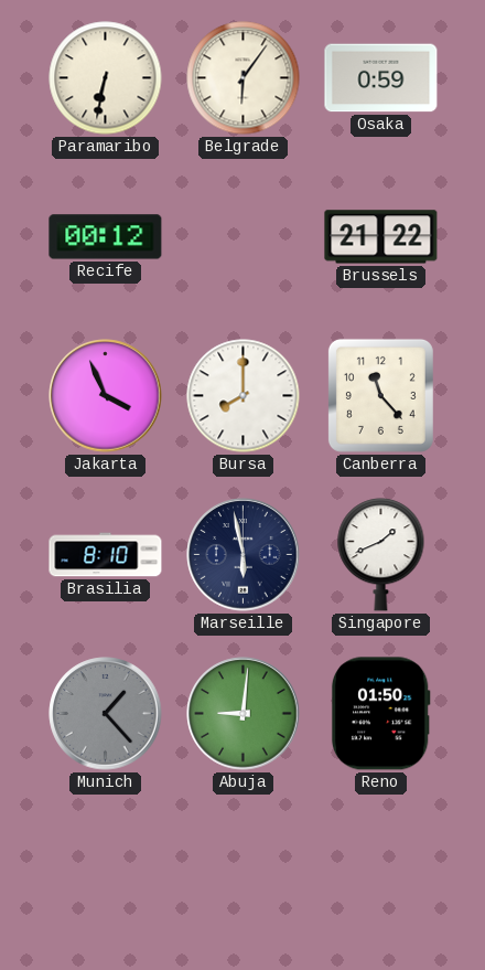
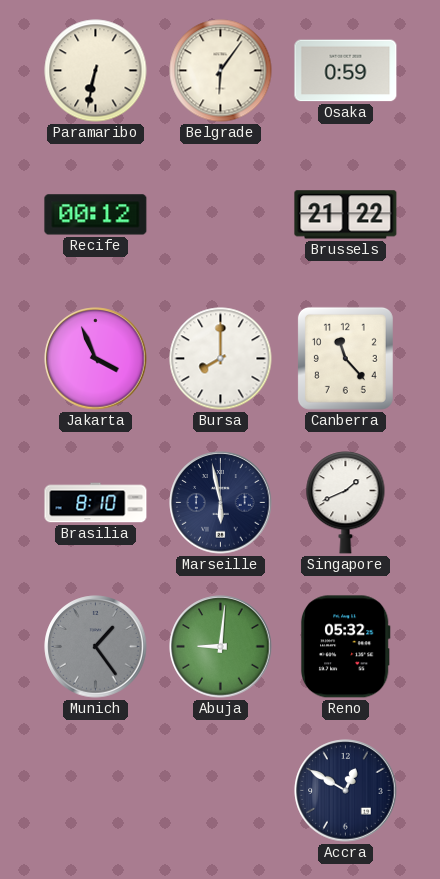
Munich: 1:23 -> 1:24 (96, 647)
Reno: 01:50 -> 05:32 (345, 647)
Accra: none -> 12:50 (346, 791)
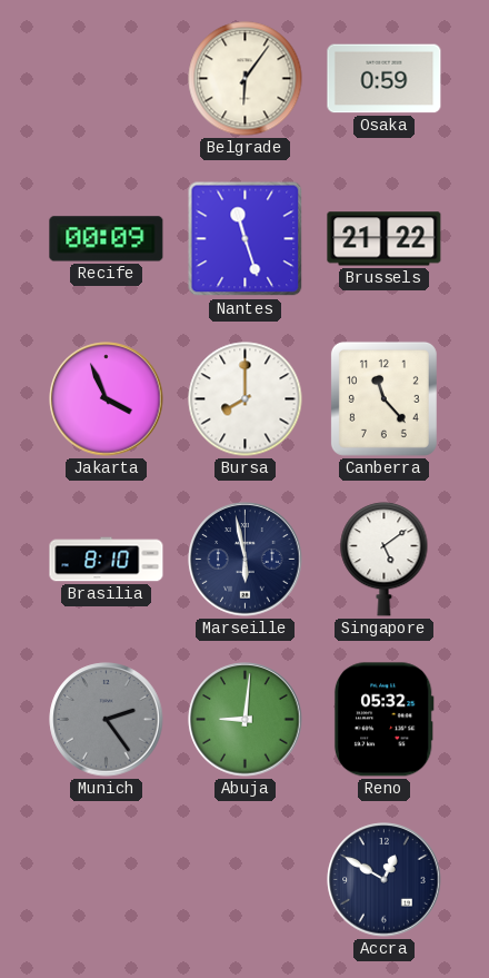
Paramaribo: 6:32 -> none (96, 71)
Recife: 00:12 -> 00:09 (107, 239)
Nantes: none -> 11:27 (246, 239)
Singapore: 1:41 -> 5:09 (385, 560)
Munich: 1:24 -> 2:24 (107, 720)
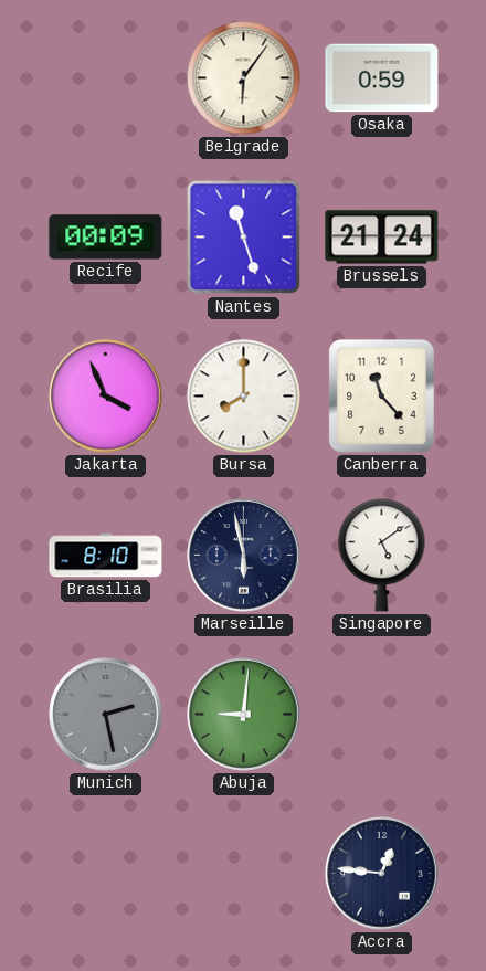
Brussels: 21:22 -> 21:24 (382, 238)
Munich: 2:24 -> 2:28 (106, 715)
Reno: 05:32 -> none (383, 720)
Accra: 12:50 -> 12:46 (382, 874)
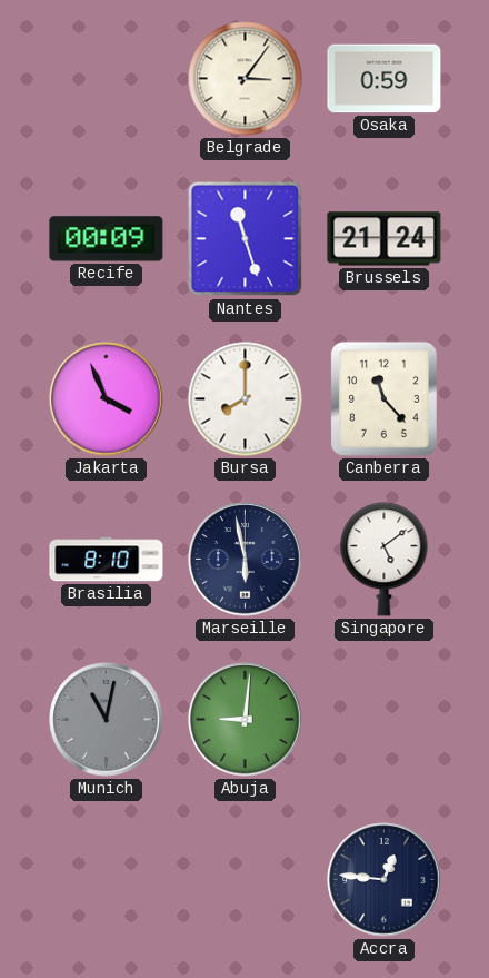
Belgrade: 6:06 -> 3:06 (246, 79)
Munich: 2:28 -> 11:02 (107, 720)
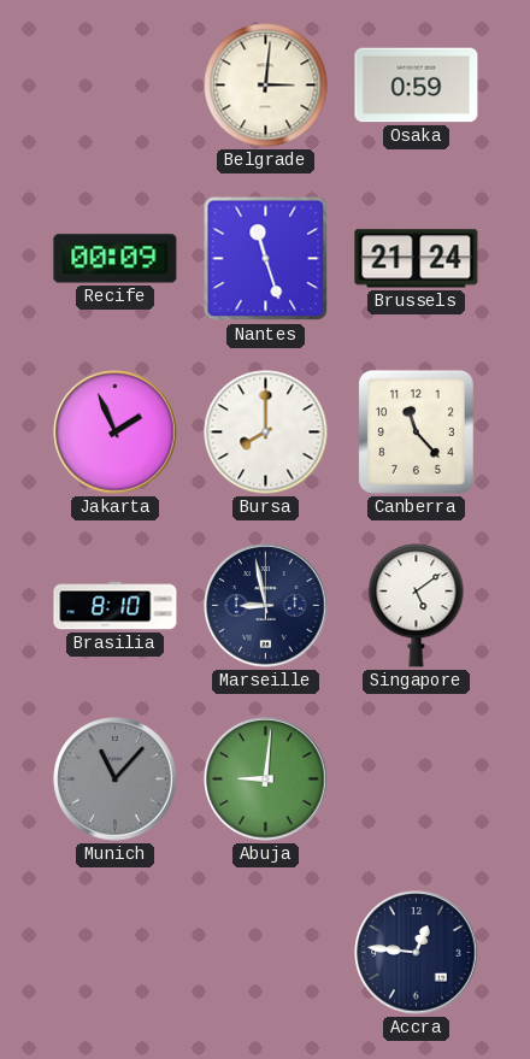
Belgrade: 3:06 -> 3:01 (266, 86)
Jakarta: 3:56 -> 1:56 (116, 433)
Marseille: 5:58 -> 8:58 (266, 606)
Munich: 11:02 -> 11:07 (116, 779)
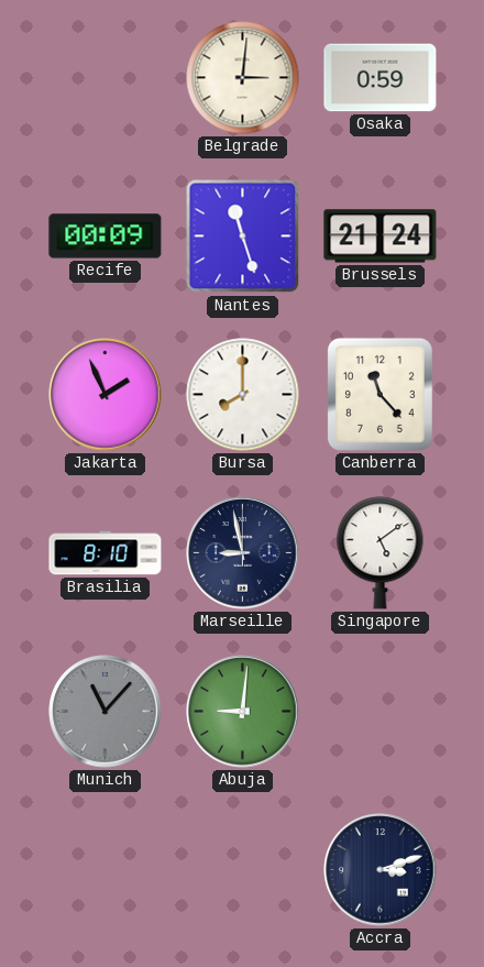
Accra: 12:46 -> 3:12 (381, 870)
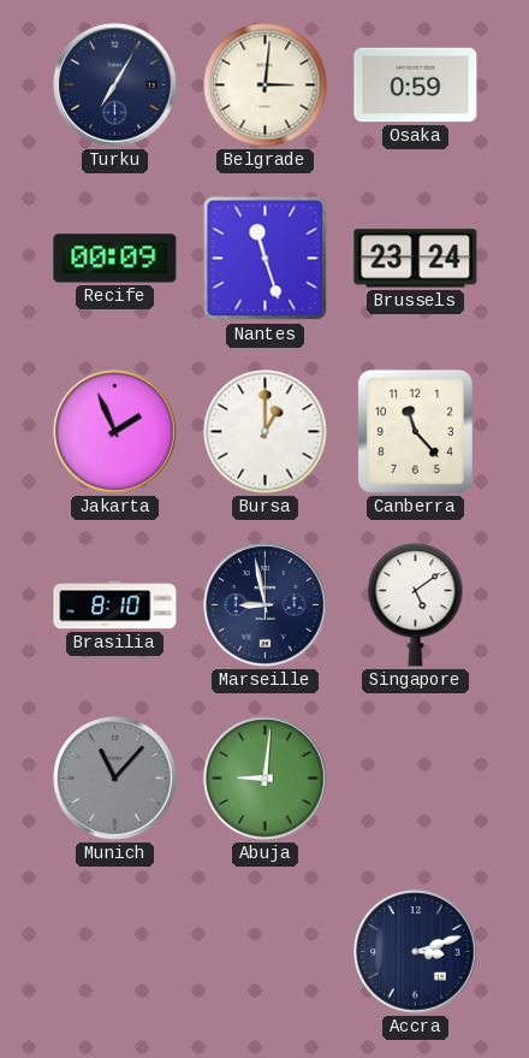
Turku: none -> 7:05 (115, 85)
Brussels: 21:24 -> 23:24 (416, 259)
Bursa: 8:00 -> 1:00 (266, 432)
